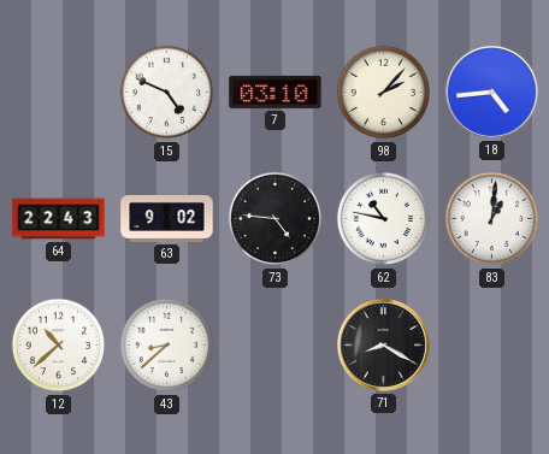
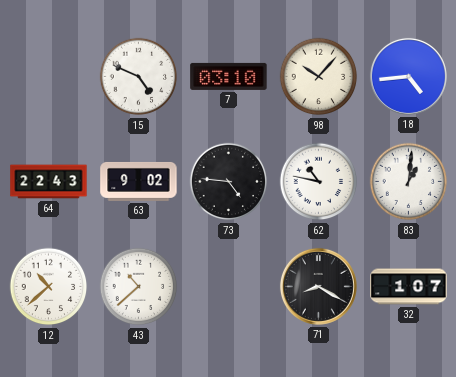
98: 2:07 -> 10:07 (319, 77)
43: 8:38 -> 10:38 (139, 287)
32: none -> 1:07 (409, 287)
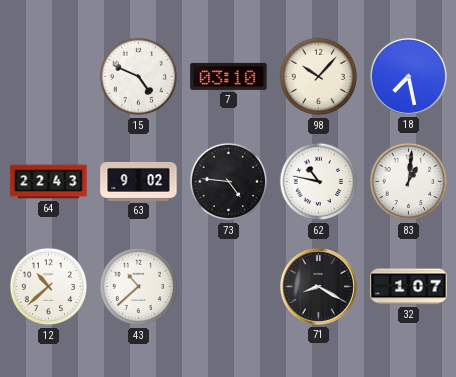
18: 4:44 -> 7:28 (408, 76)
